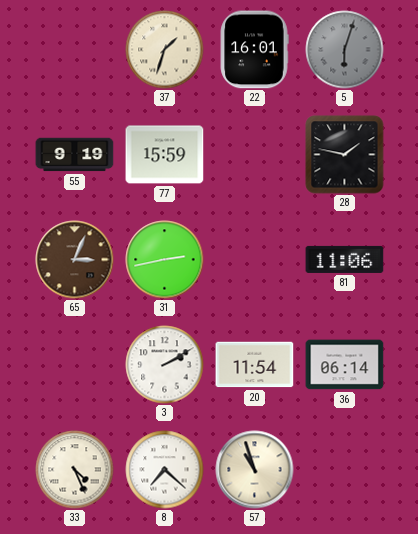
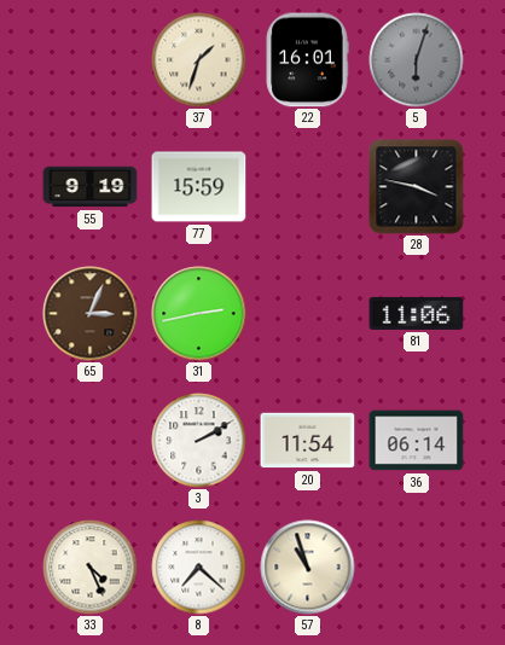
28: 1:47 -> 3:47 (417, 187)
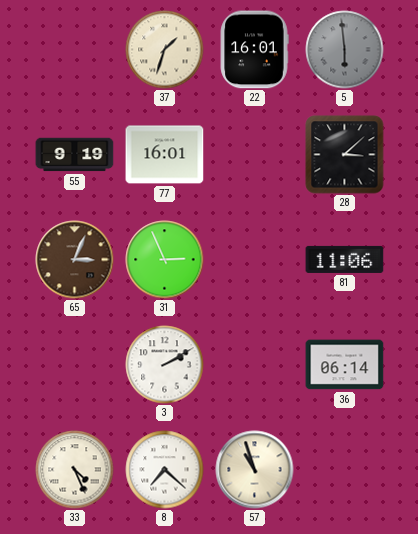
5: 6:03 -> 5:59 (345, 50)
77: 15:59 -> 16:01 (165, 155)
28: 3:47 -> 3:08 (345, 155)
31: 2:43 -> 2:56 (165, 260)
20: 11:54 -> none (308, 441)
